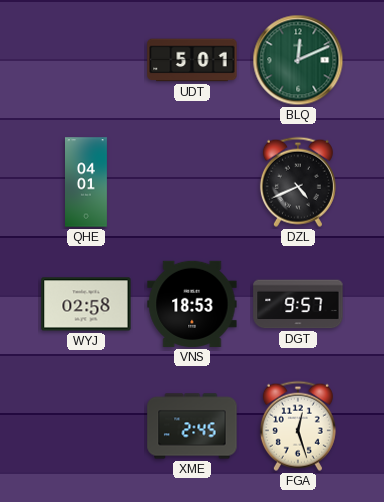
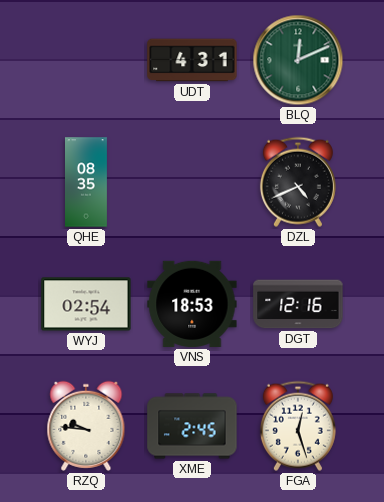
UDT: 5:01 -> 4:31 (192, 60)
QHE: 04:01 -> 08:35 (87, 182)
WYJ: 02:58 -> 02:54 (86, 304)
DGT: 9:57 -> 12:16 (298, 304)
RZQ: none -> 9:46 (86, 426)
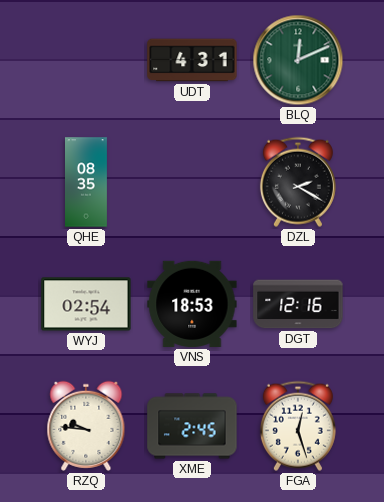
DZL: 4:41 -> 2:20 (298, 182)
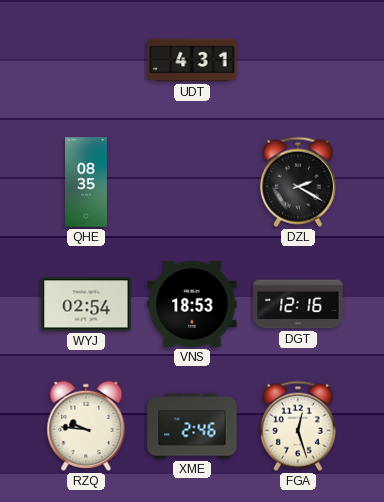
BLQ: 12:11 -> none (298, 60)
XME: 2:45 -> 2:46 (192, 426)
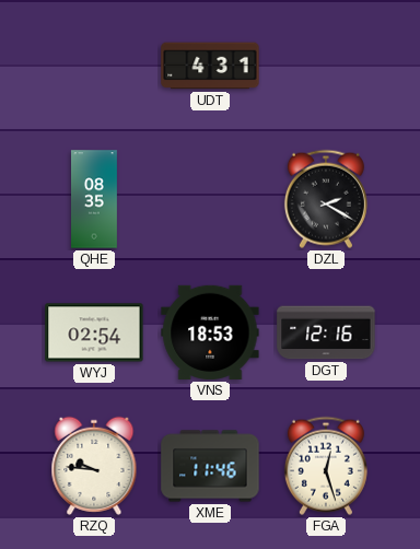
XME: 2:46 -> 11:46 (210, 466)
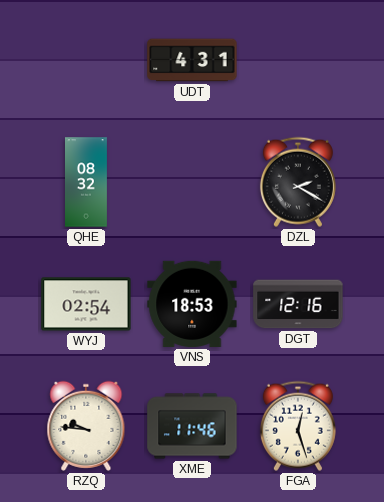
QHE: 08:35 -> 08:32 (87, 182)
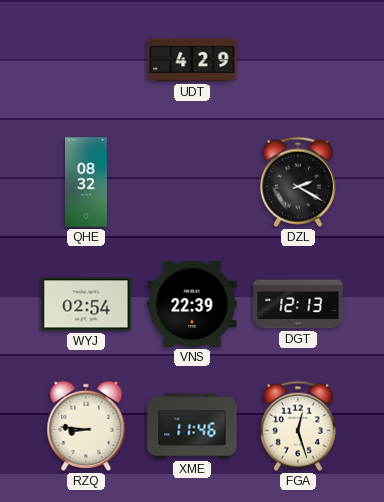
UDT: 4:31 -> 4:29 (192, 60)
VNS: 18:53 -> 22:39 (192, 304)
DGT: 12:16 -> 12:13 (298, 304)
RZQ: 9:46 -> 8:46 (86, 426)
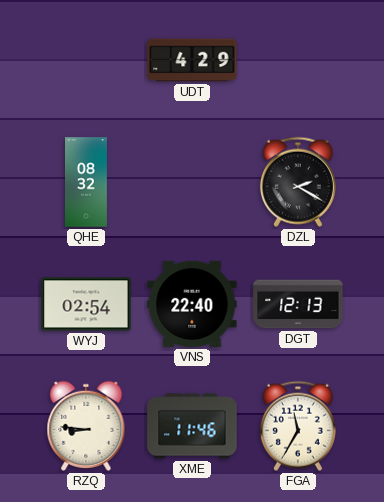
VNS: 22:39 -> 22:40 (192, 304)
FGA: 12:27 -> 11:35 (298, 426)
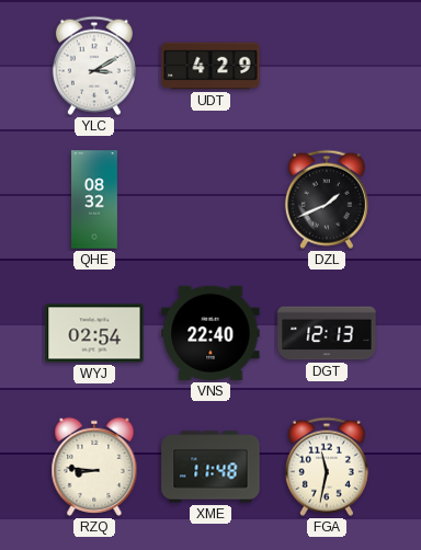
YLC: none -> 3:10 (94, 66)
DZL: 2:20 -> 1:41 (327, 199)
XME: 11:46 -> 11:48 (210, 467)
FGA: 11:35 -> 11:32 (327, 467)
